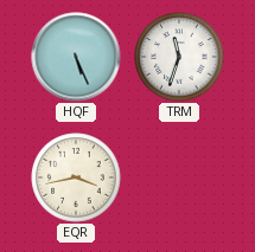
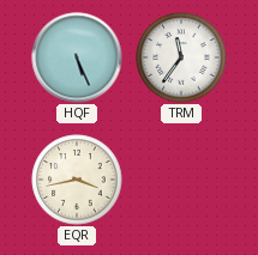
TRM: 11:33 -> 11:36 (181, 57)
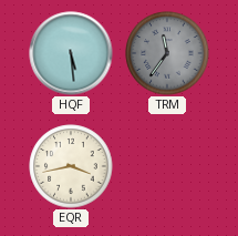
HQF: 5:26 -> 5:29 (71, 53)
TRM dial: white -> grey (167, 53)
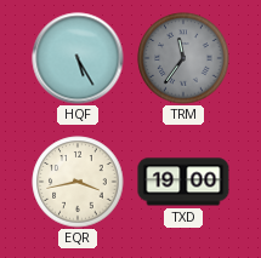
HQF: 5:29 -> 5:25 (78, 58)
TXD: none -> 19:00 (183, 182)
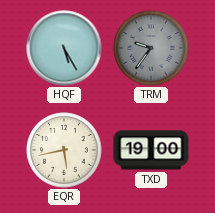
TRM: 11:36 -> 9:36 (151, 48)
EQR: 3:43 -> 5:43 (64, 150)
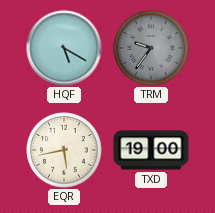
HQF: 5:25 -> 5:20 (64, 48)
